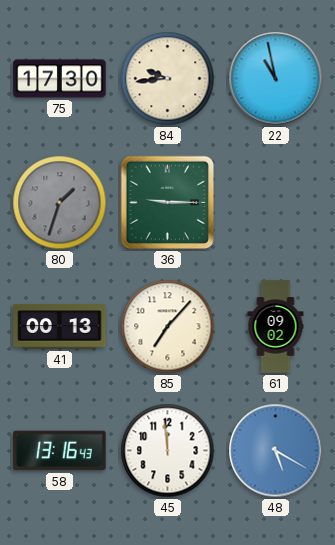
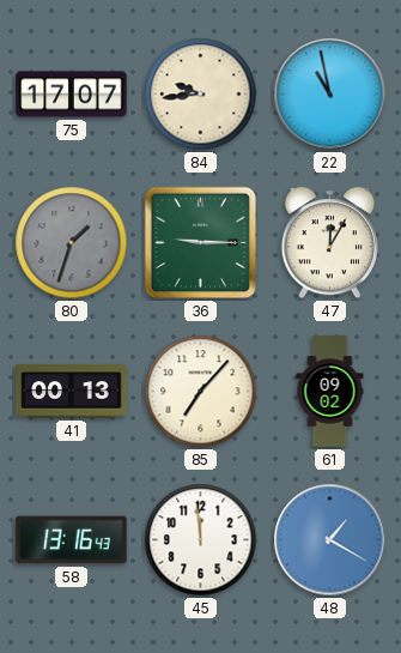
75: 17:30 -> 17:07 (72, 95)
47: none -> 12:05 (329, 243)
48: 5:20 -> 1:20 (330, 540)
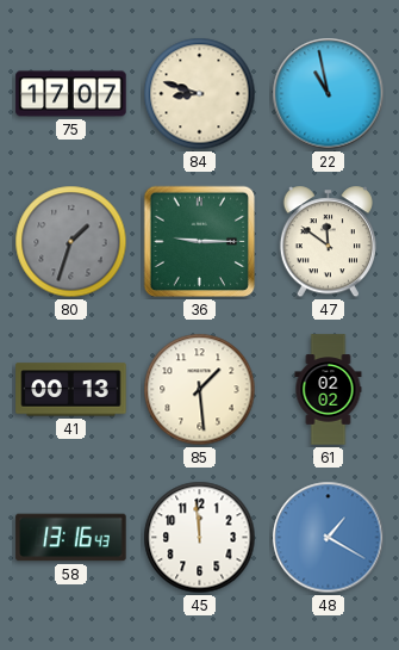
84: 9:44 -> 8:48 (200, 94)
47: 12:05 -> 11:51 (328, 242)
85: 7:07 -> 1:29 (200, 390)
61: 09:02 -> 02:02 (329, 390)
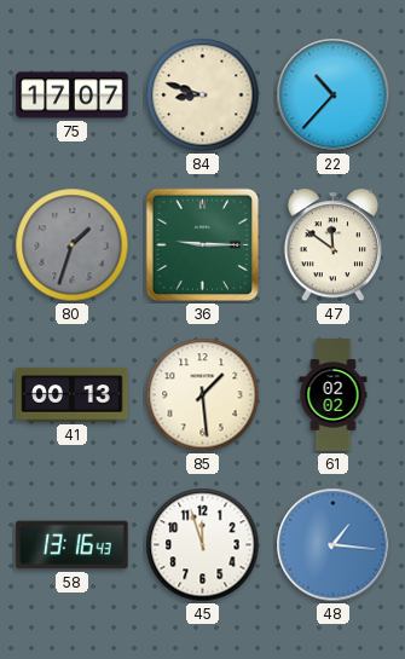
22: 10:58 -> 10:37 (334, 96)
45: 11:59 -> 11:57 (203, 545)
48: 1:20 -> 1:16 (334, 545)
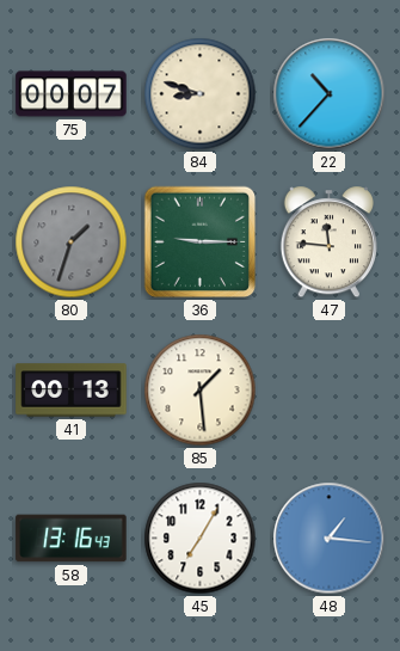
75: 17:07 -> 00:07 (72, 94)
47: 11:51 -> 11:46 (328, 242)
61: 02:02 -> none (334, 395)
45: 11:57 -> 7:05 (201, 539)
